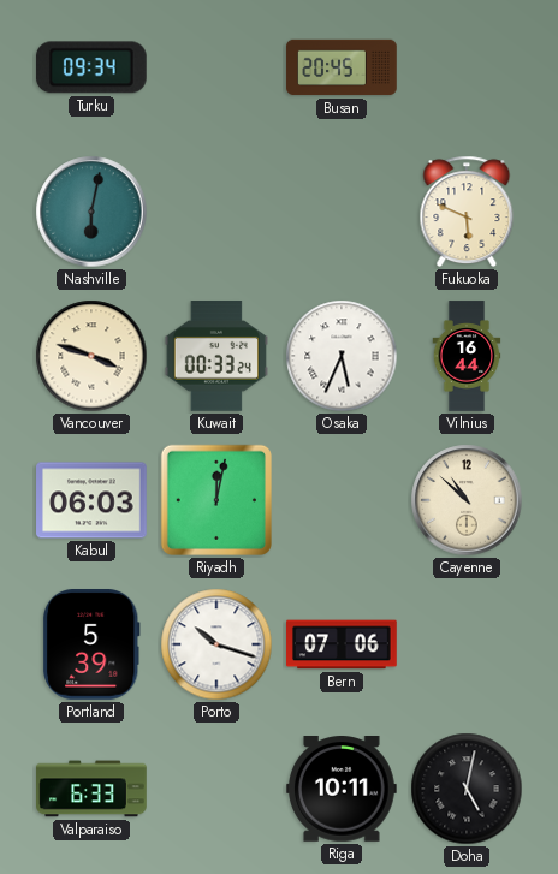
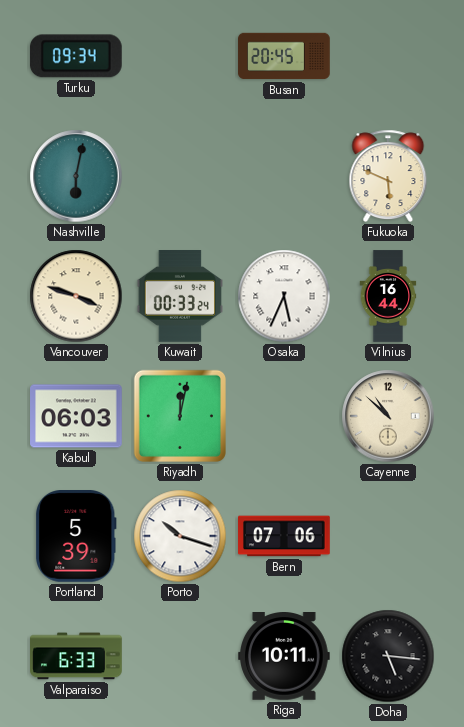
Doha: 5:02 -> 5:16 (388, 656)
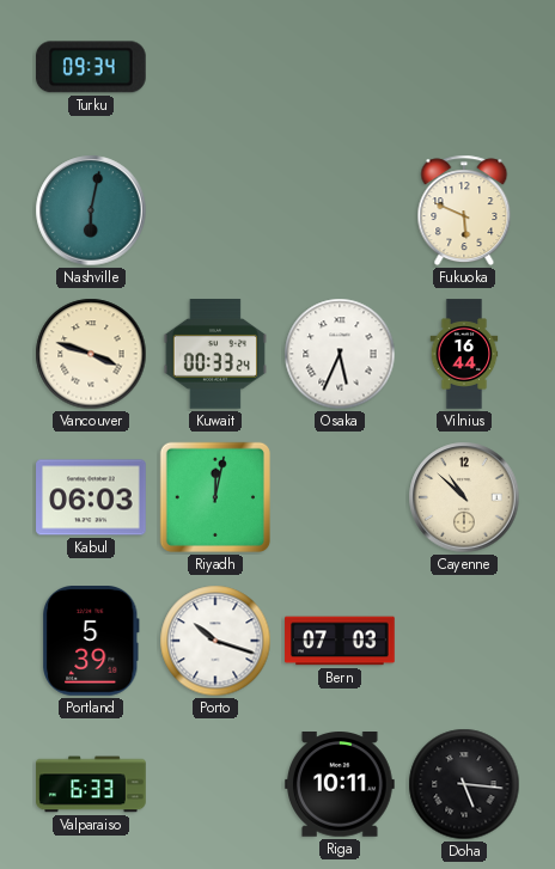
Busan: 20:45 -> none (284, 56)
Bern: 07:06 -> 07:03 (340, 641)
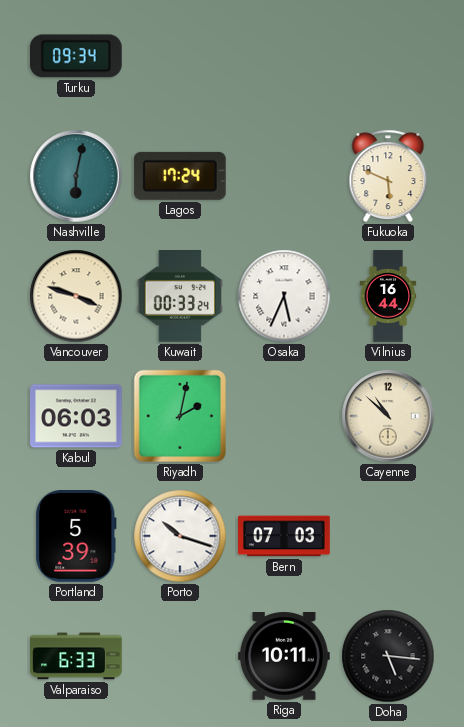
Lagos: none -> 17:24 (180, 176)
Riyadh: 12:02 -> 2:02 (180, 416)
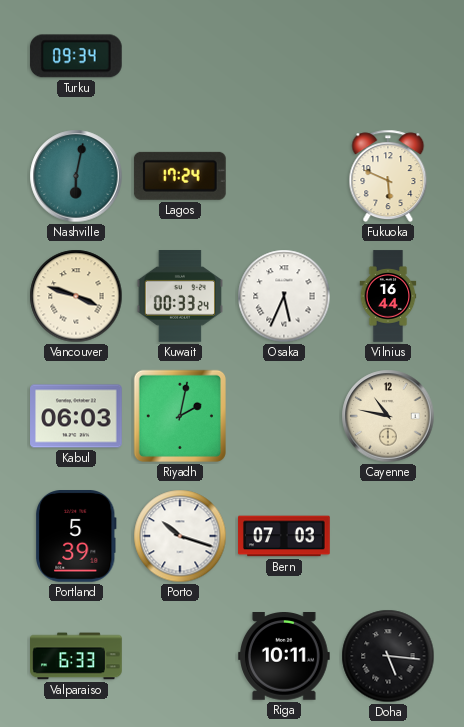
Cayenne: 10:52 -> 10:47 (388, 416)
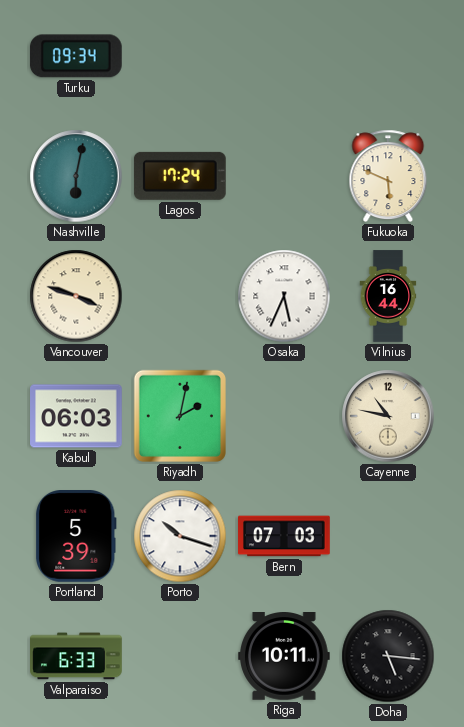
Kuwait: 00:33 -> none (180, 297)
